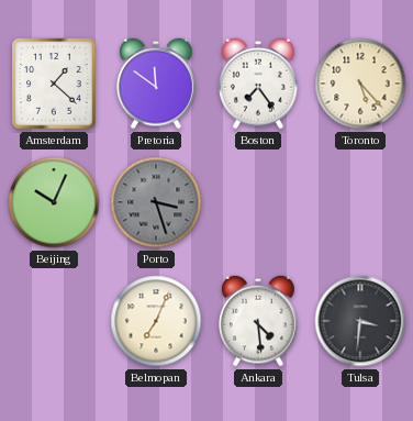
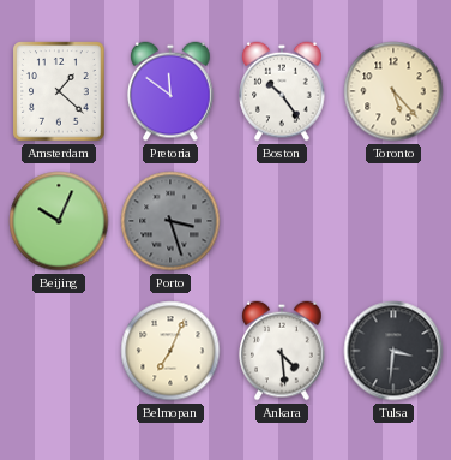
Boston: 7:24 -> 10:24 (282, 91)
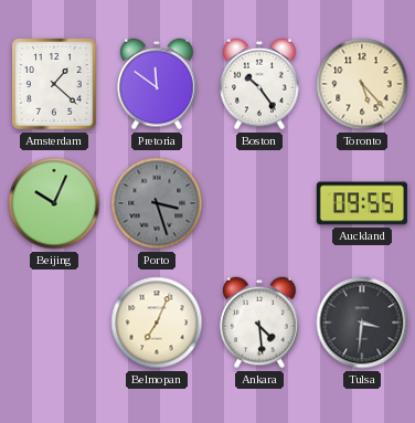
Auckland: none -> 09:55 (362, 203)
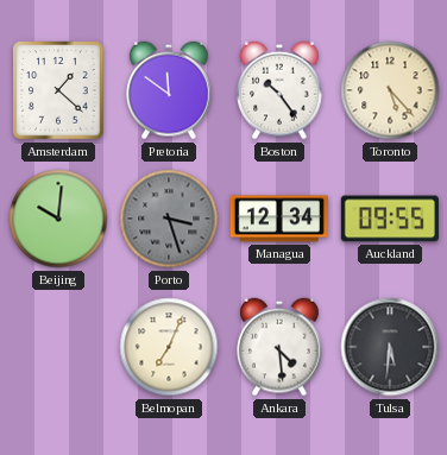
Beijing: 10:04 -> 10:01 (58, 219)
Managua: none -> 12:34 (278, 219)
Tulsa: 3:31 -> 5:31 (390, 347)
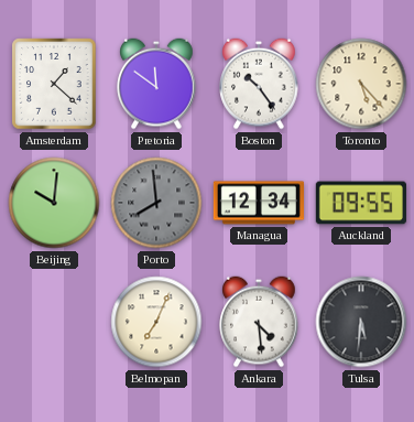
Porto: 3:27 -> 7:59 (156, 203)
